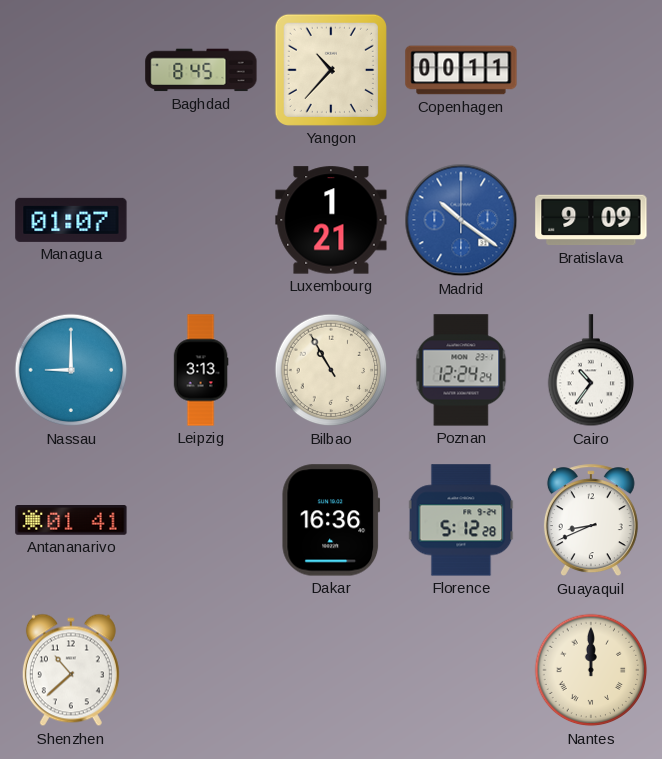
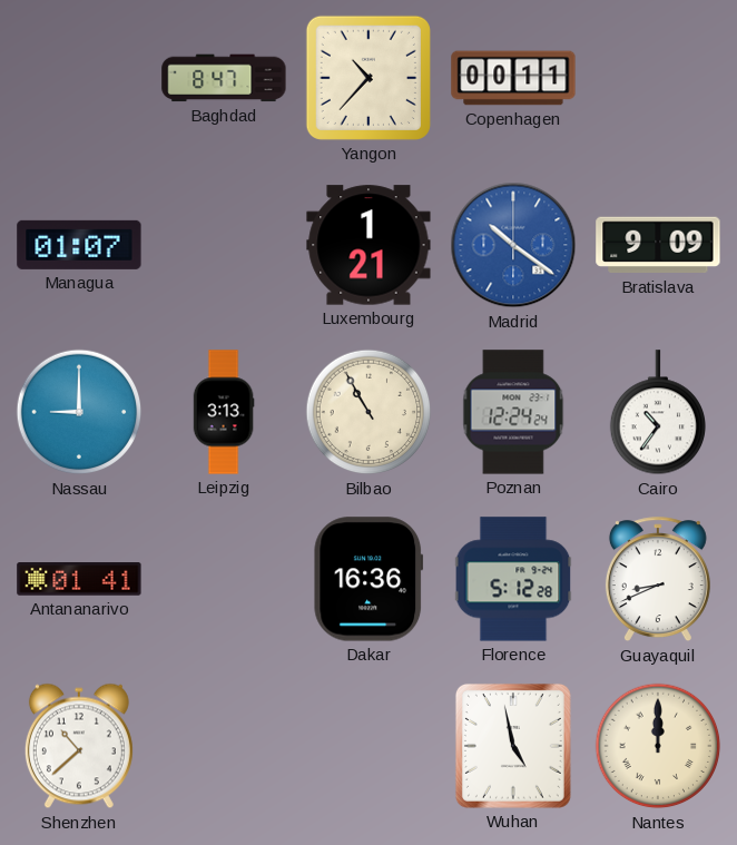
Baghdad: 8:45 -> 8:47 (224, 78)
Wuhan: none -> 4:58 (513, 746)
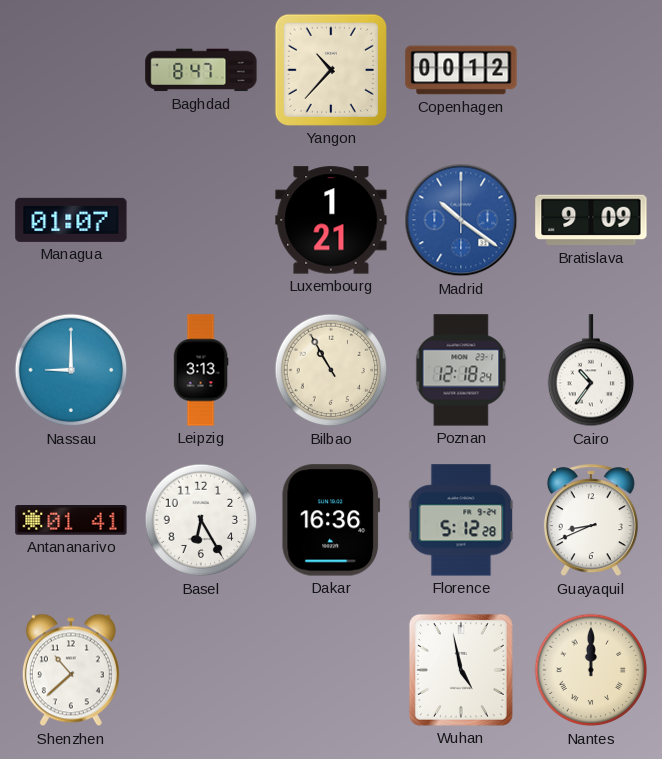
Copenhagen: 00:11 -> 00:12 (461, 70)
Poznan: 12:24 -> 12:18 (461, 370)
Basel: none -> 6:25 (201, 520)
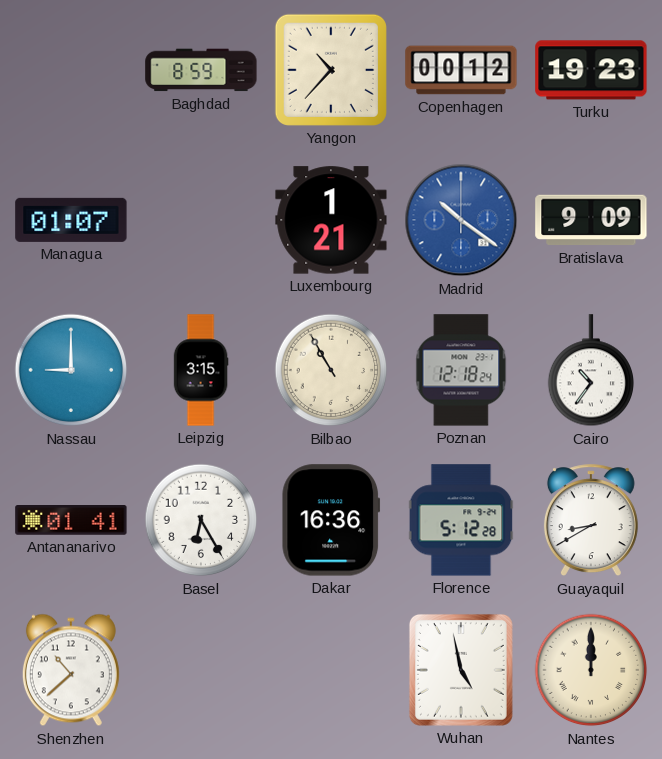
Baghdad: 8:47 -> 8:59 (201, 70)
Turku: none -> 19:23 (591, 70)
Leipzig: 3:13 -> 3:15 (201, 370)
Guayaquil: 8:41 -> 8:40 (591, 521)
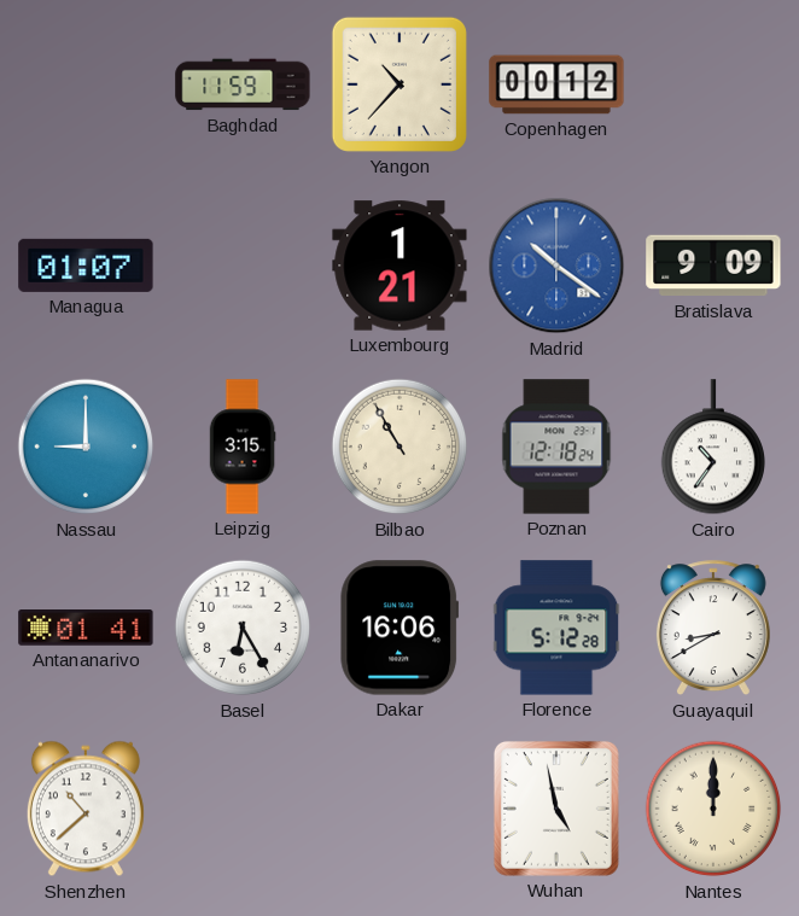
Baghdad: 8:59 -> 11:59 (243, 84)
Turku: 19:23 -> none (591, 70)
Dakar: 16:36 -> 16:06 (400, 628)
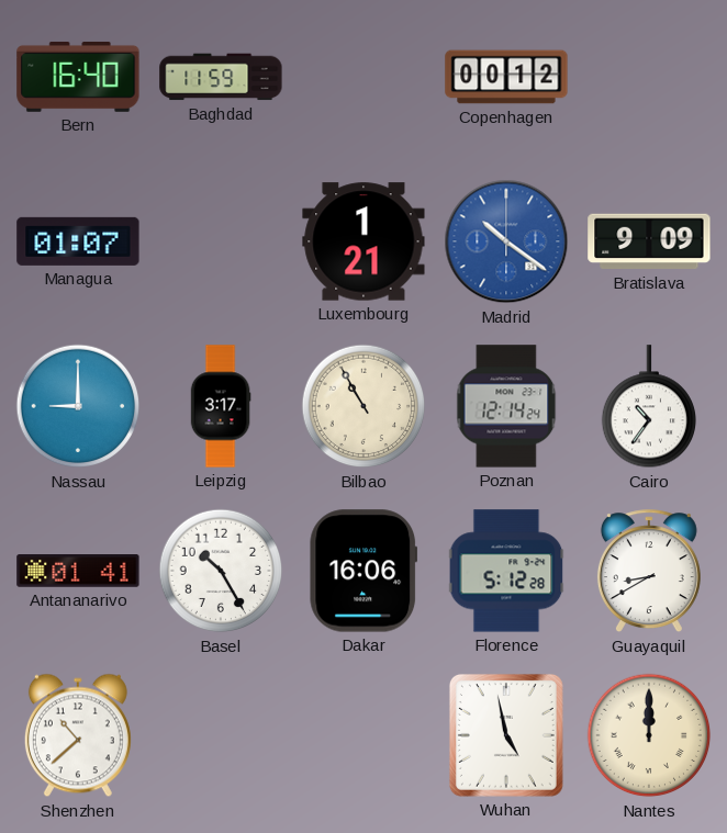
Bern: none -> 16:40 (78, 77)
Yangon: 10:37 -> none (400, 84)
Leipzig: 3:15 -> 3:17 (221, 406)
Poznan: 12:18 -> 12:14 (506, 406)
Basel: 6:25 -> 10:25 (221, 571)
